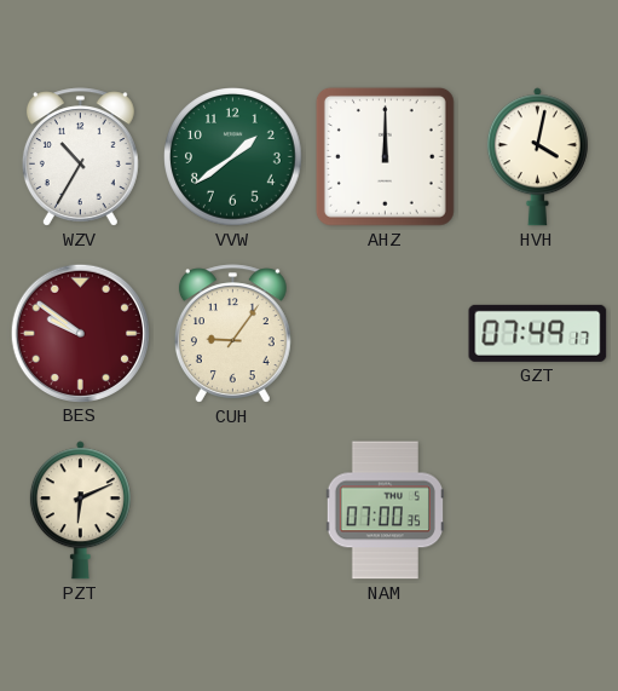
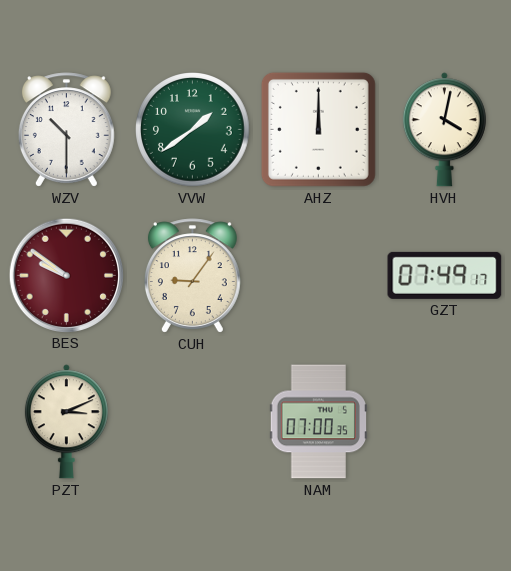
WZV: 10:35 -> 10:30 (66, 130)
PZT: 6:11 -> 3:11 (66, 422)
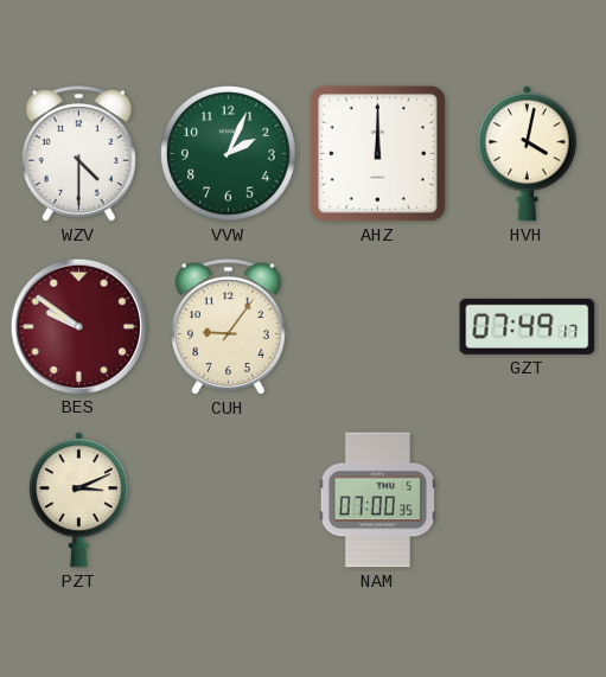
WZV: 10:30 -> 4:30 (78, 154)
VVW: 1:39 -> 2:04 (229, 154)
